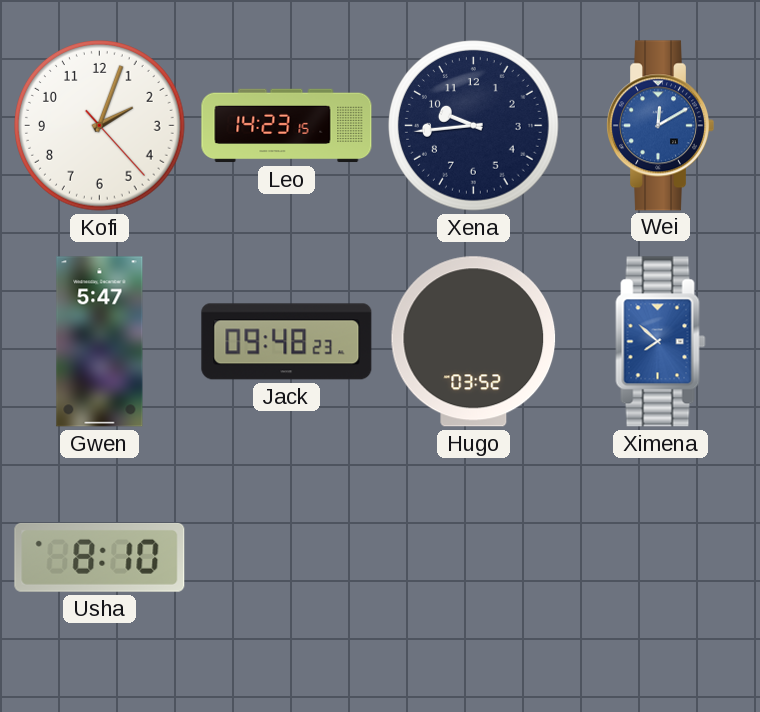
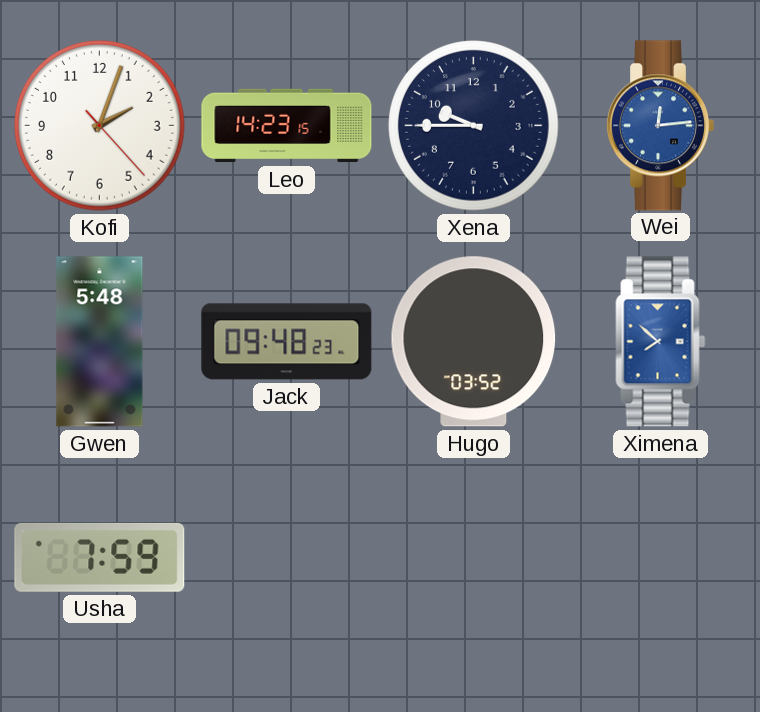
Xena: 9:44 -> 9:45 (474, 126)
Wei: 12:10 -> 12:14 (660, 126)
Gwen: 5:47 -> 5:48 (100, 342)
Usha: 8:10 -> 7:59 (100, 557)
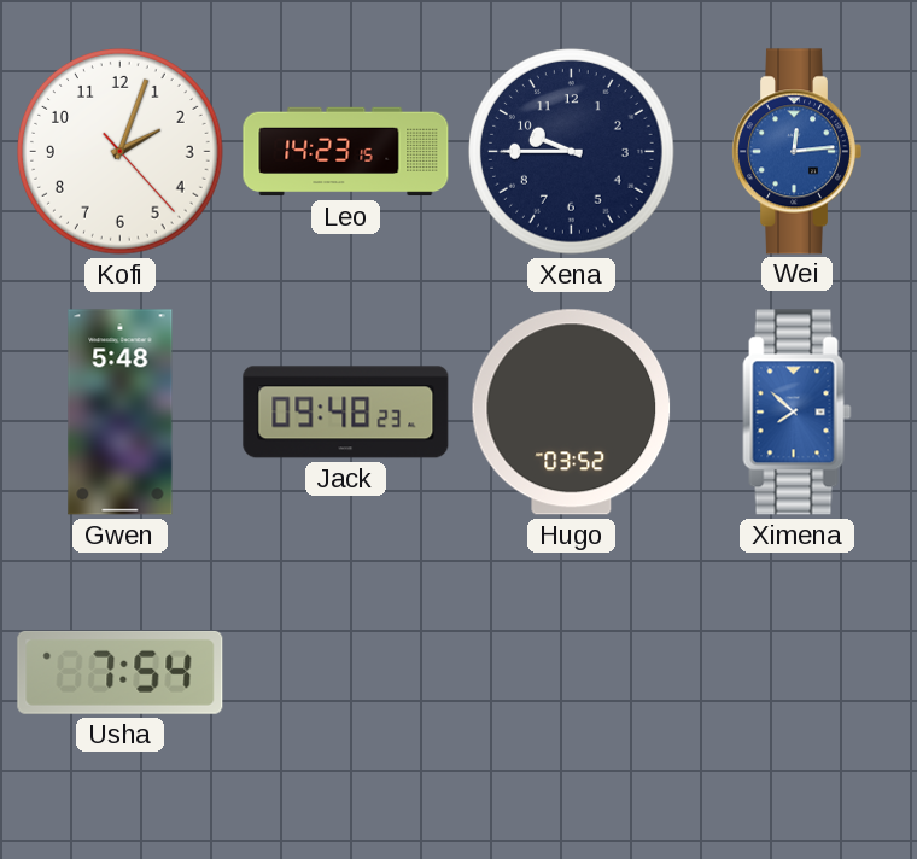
Usha: 7:59 -> 7:54 (121, 672)
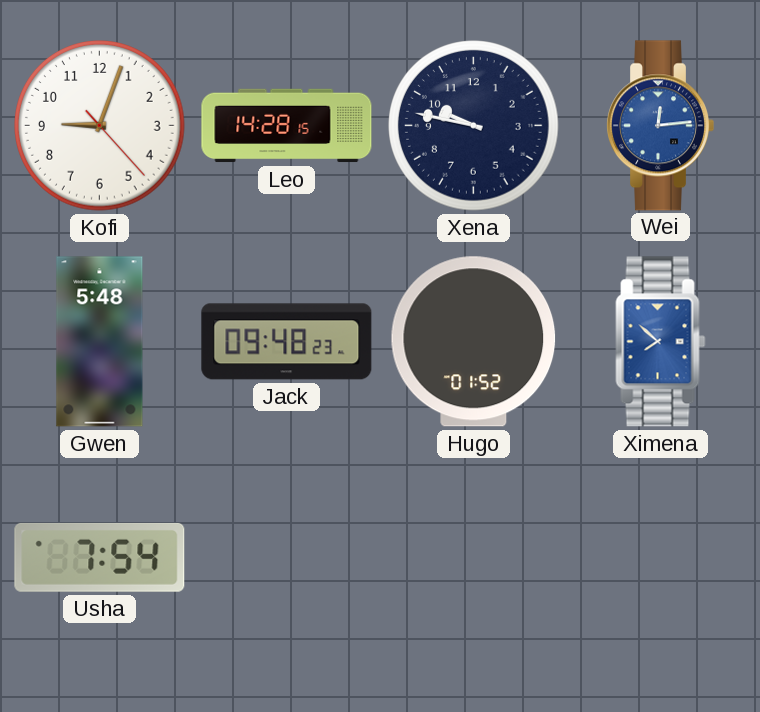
Kofi: 2:03 -> 9:03 (100, 126)
Leo: 14:23 -> 14:28 (287, 126)
Xena: 9:45 -> 9:47 (474, 126)
Hugo: 03:52 -> 01:52 (474, 342)
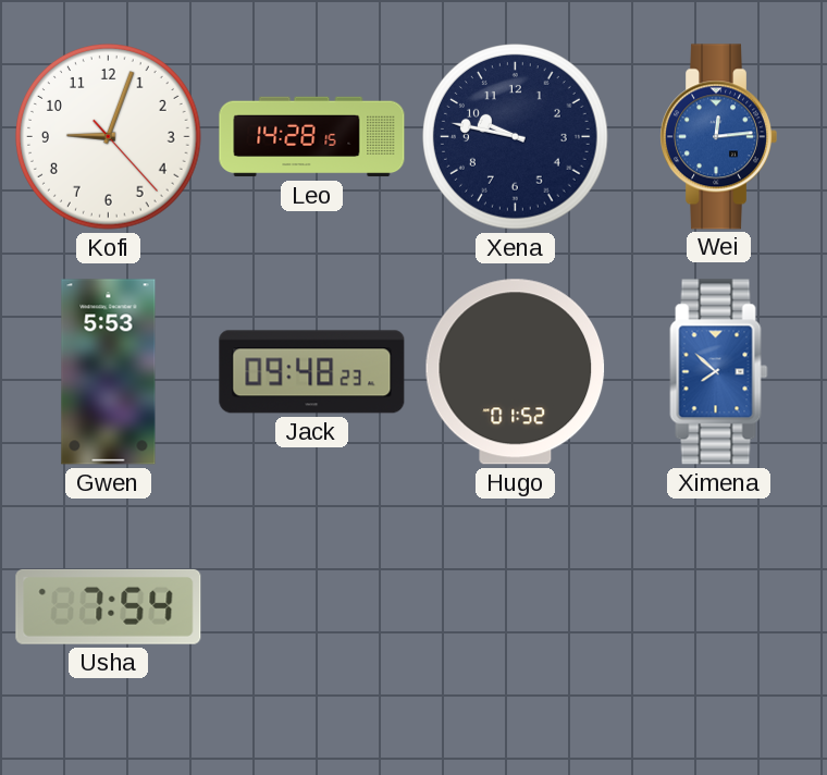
Gwen: 5:48 -> 5:53 (109, 372)
